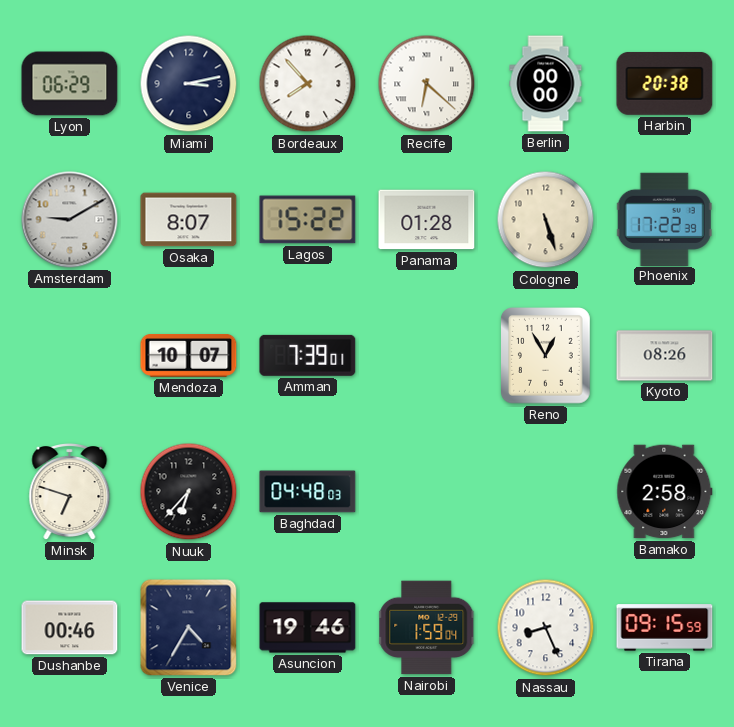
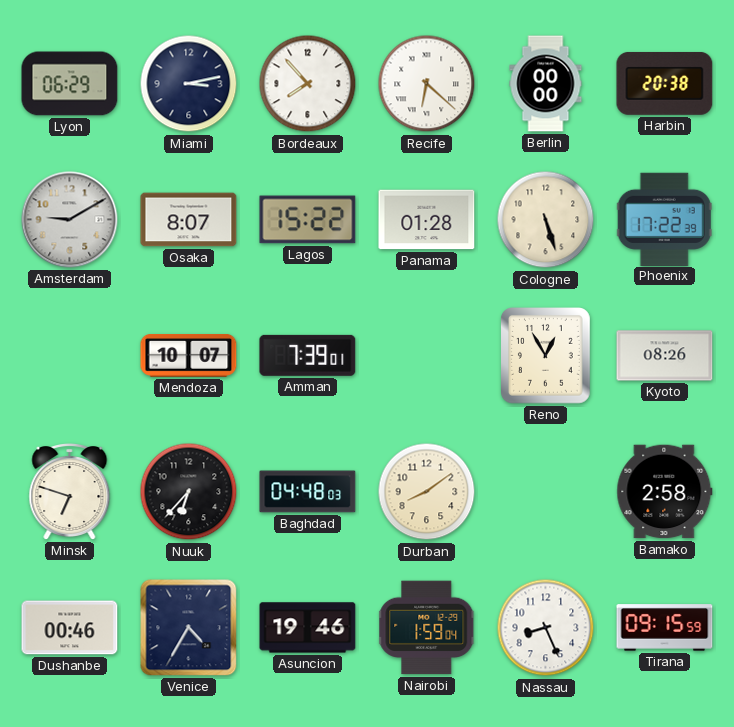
Durban: none -> 8:09 (427, 492)
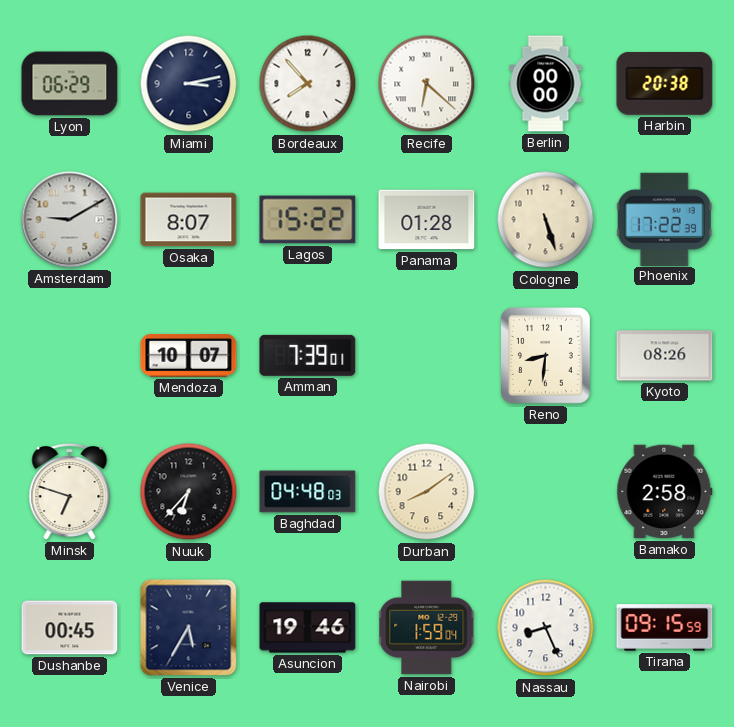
Reno: 12:55 -> 8:31 (546, 356)
Dushanbe: 00:46 -> 00:45 (70, 628)
Venice: 4:35 -> 5:35 (189, 628)
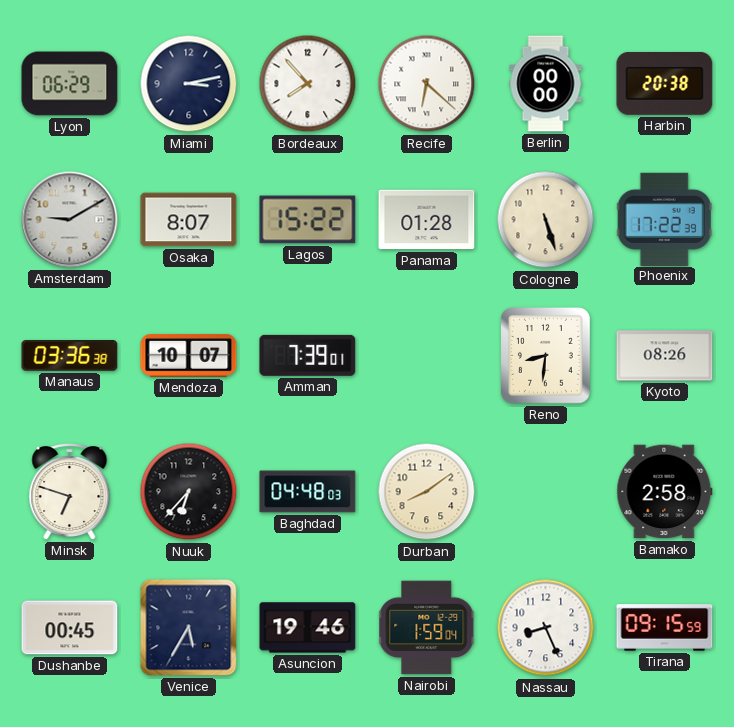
Manaus: none -> 03:36 (70, 356)
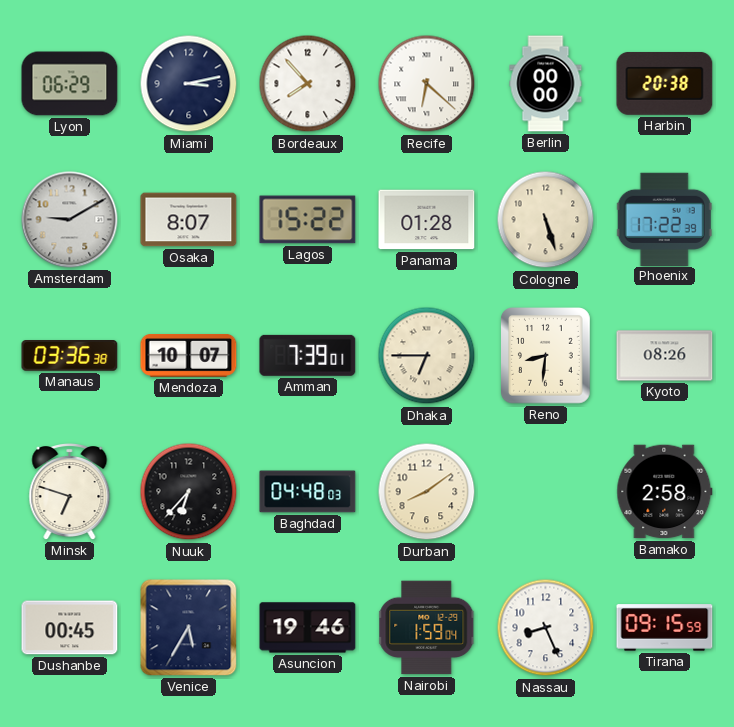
Dhaka: none -> 6:45 (427, 356)
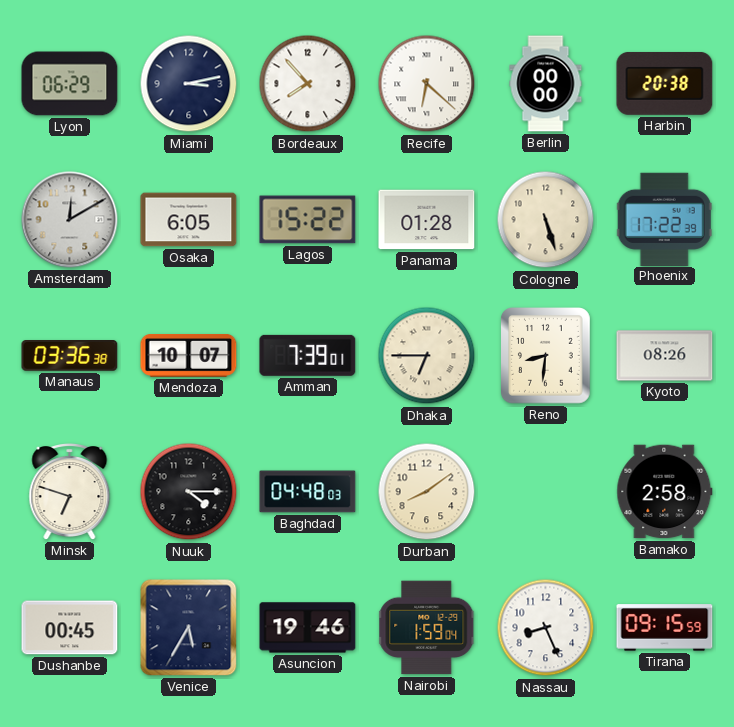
Amsterdam: 9:10 -> 12:10 (70, 220)
Osaka: 8:07 -> 6:05 (189, 220)
Nuuk: 6:37 -> 4:15 (189, 492)
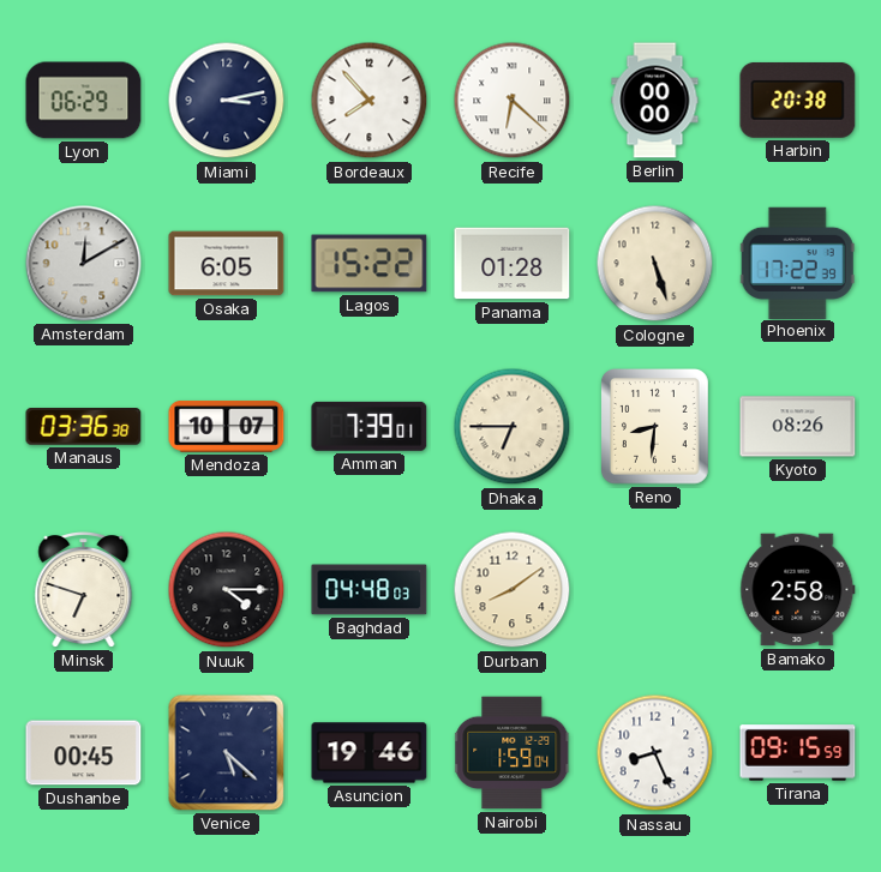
Venice: 5:35 -> 5:22 (227, 753)
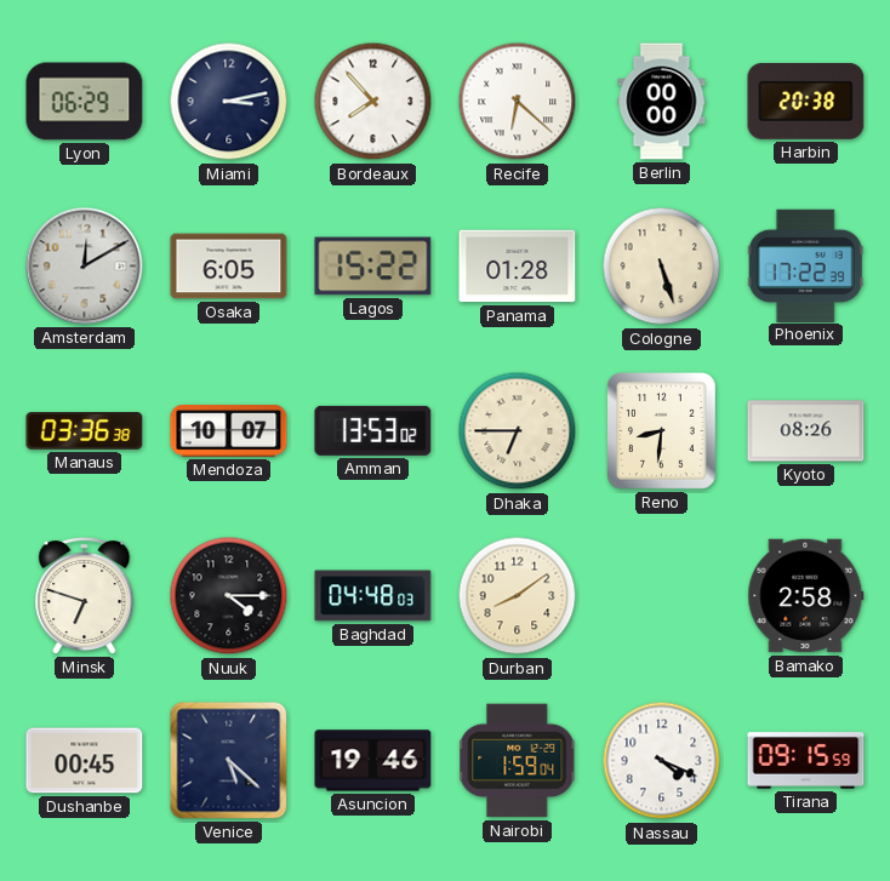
Amman: 7:39 -> 13:53 (373, 430)
Nassau: 8:26 -> 4:19 (662, 761)
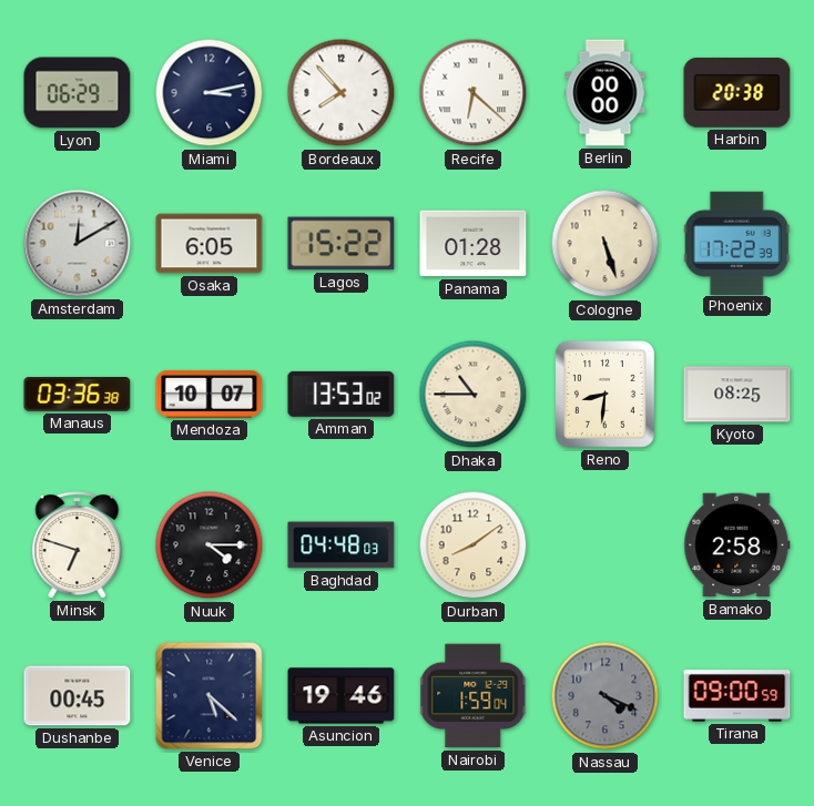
Dhaka: 6:45 -> 10:45 (474, 395)
Kyoto: 08:26 -> 08:25 (737, 395)
Nassau dial: white -> grey (606, 696)
Tirana: 09:15 -> 09:00 (737, 696)
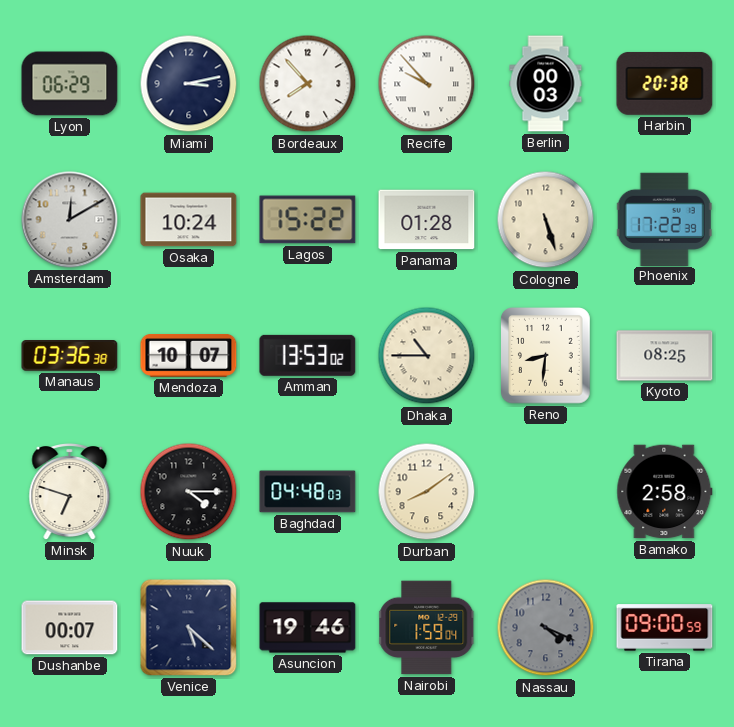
Recife: 6:22 -> 9:53 (427, 84)
Berlin: 00:00 -> 00:03 (546, 84)
Osaka: 6:05 -> 10:24 (189, 220)
Dushanbe: 00:45 -> 00:07 (70, 628)
